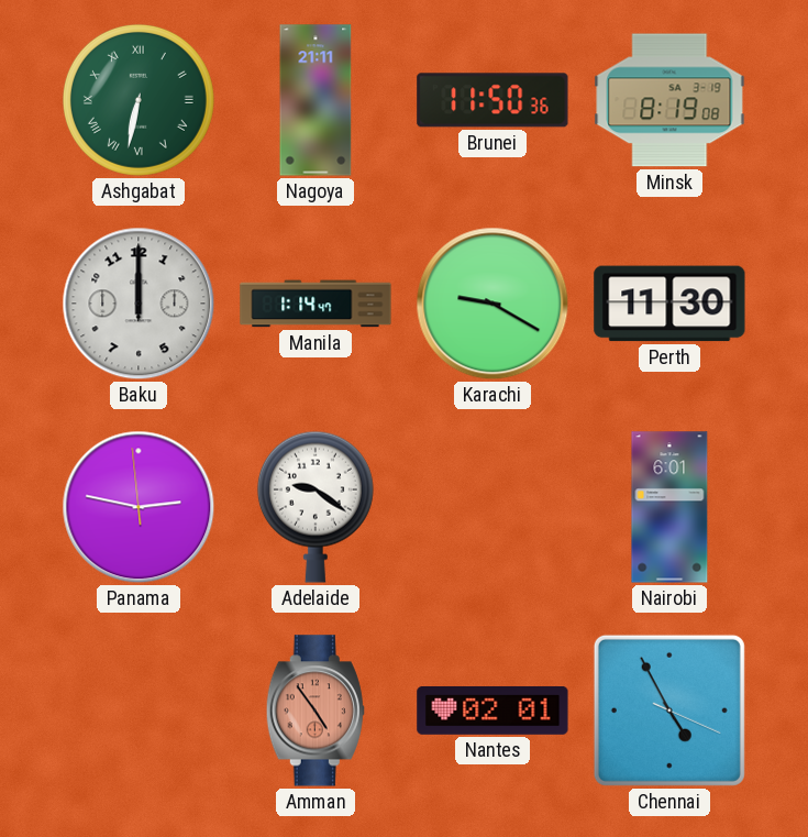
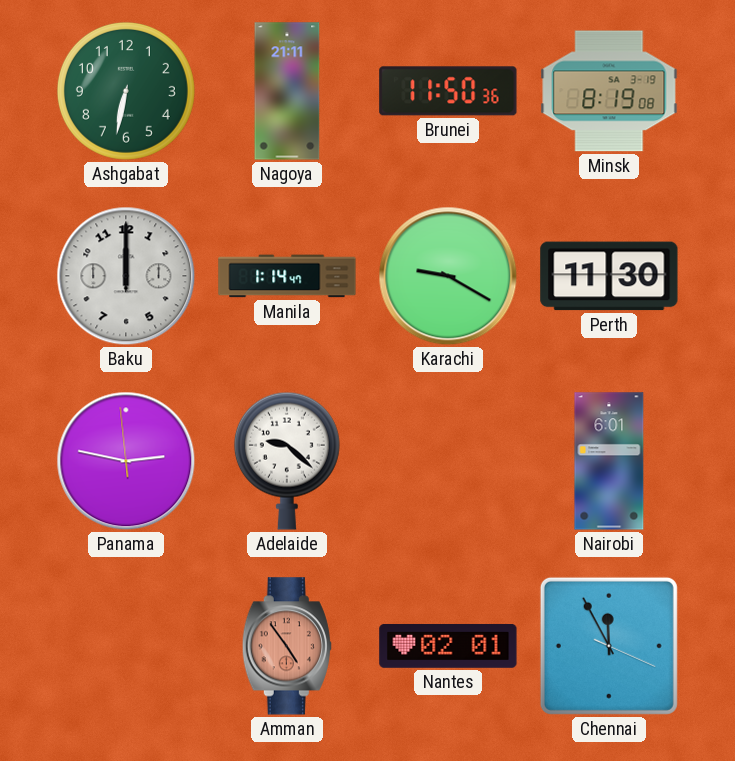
Ashgabat numerals: Roman -> Arabic (126, 91)
Adelaide: 9:21 -> 9:22 (287, 461)
Chennai: 4:55 -> 11:55 (609, 646)
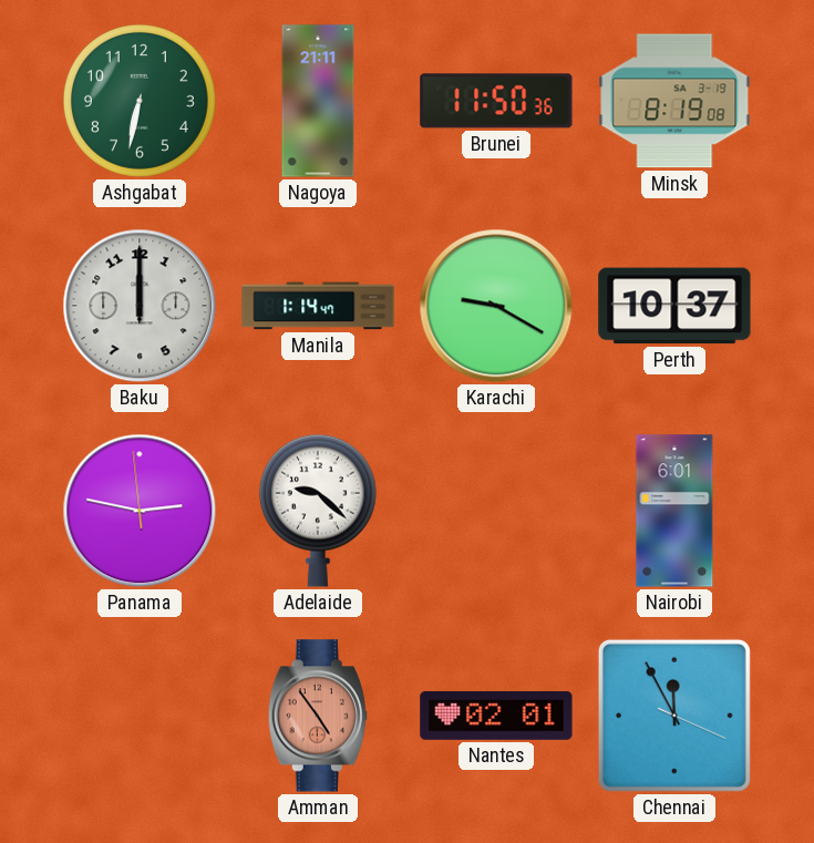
Perth: 11:30 -> 10:37 (674, 306)
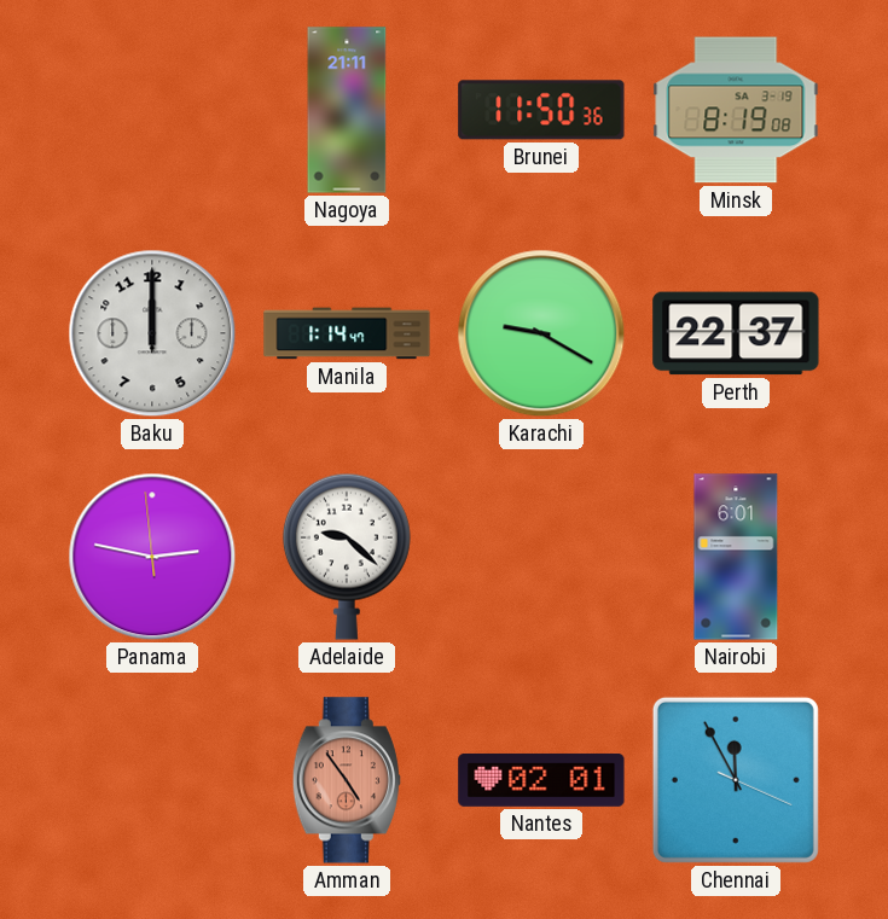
Ashgabat: 6:32 -> none (140, 101)
Perth: 10:37 -> 22:37 (736, 333)
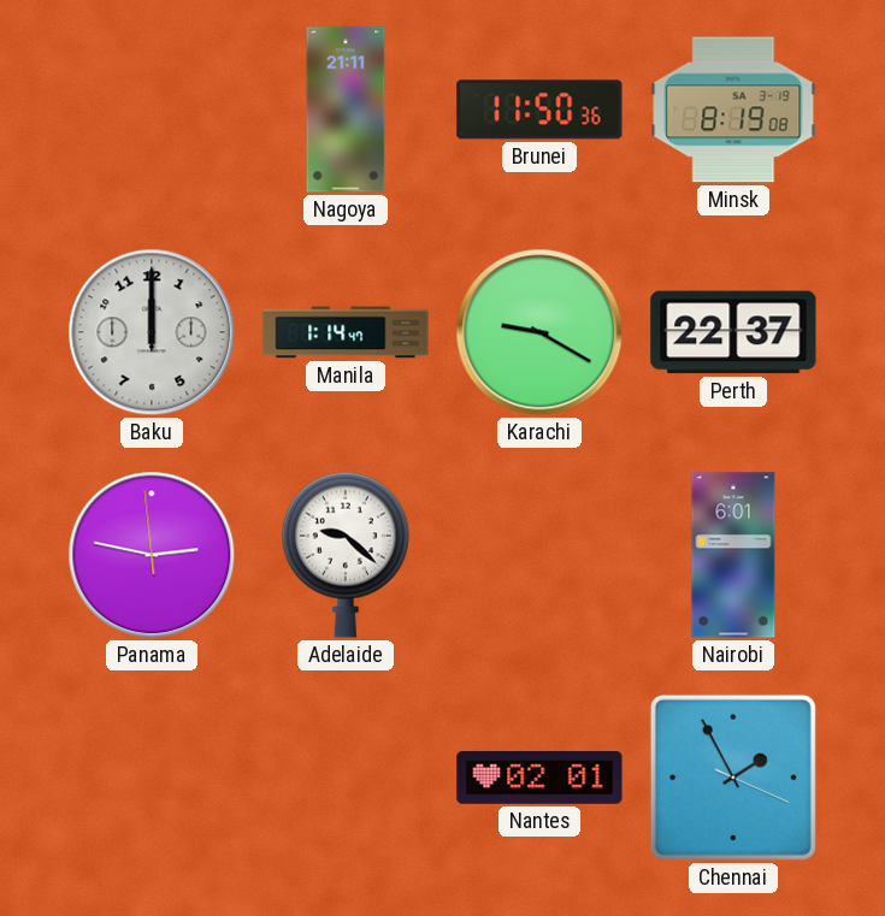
Amman: 4:54 -> none (347, 780)
Chennai: 11:55 -> 1:55 (733, 778)
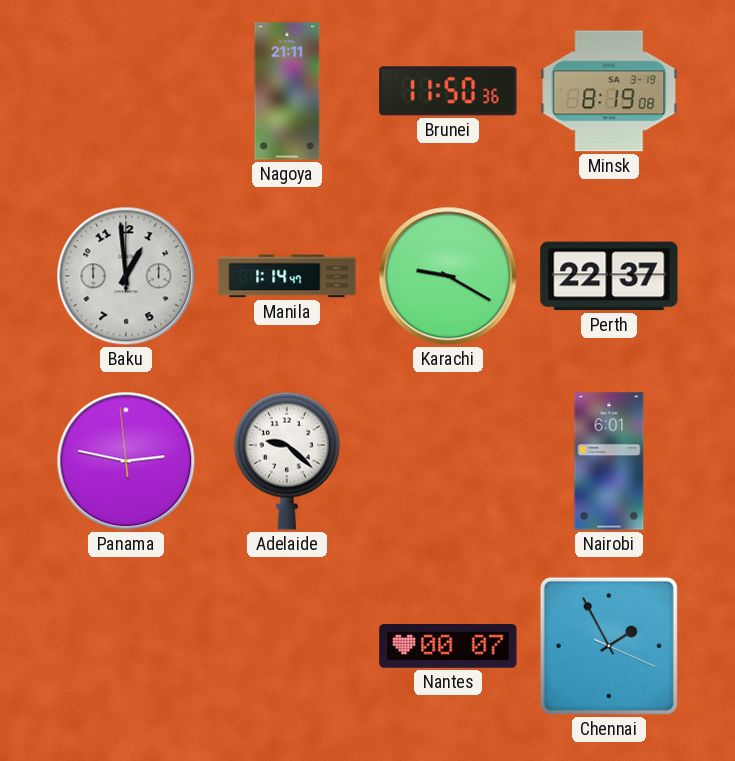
Baku: 12:00 -> 12:59 (126, 276)
Nantes: 02:01 -> 00:07 (448, 646)
